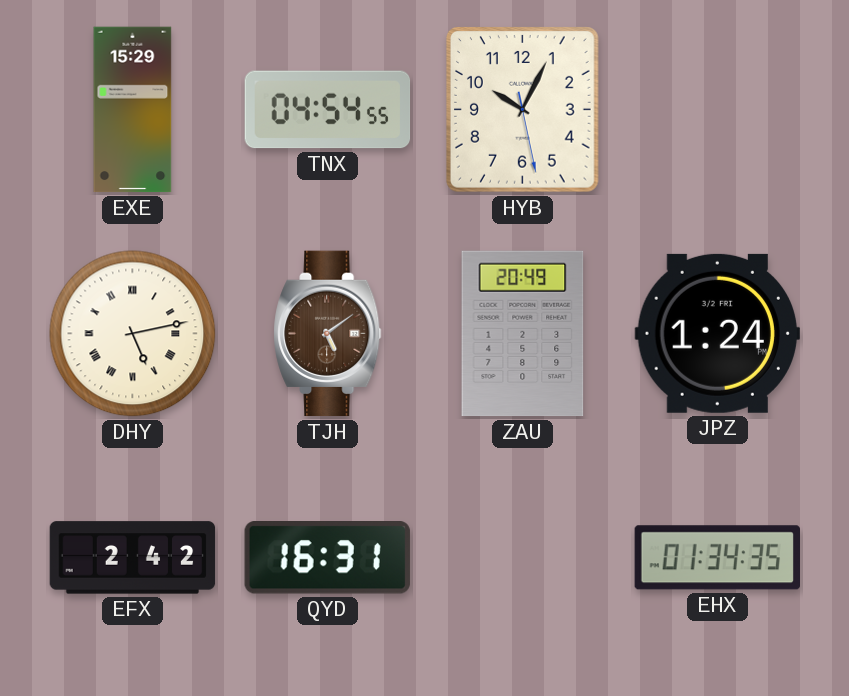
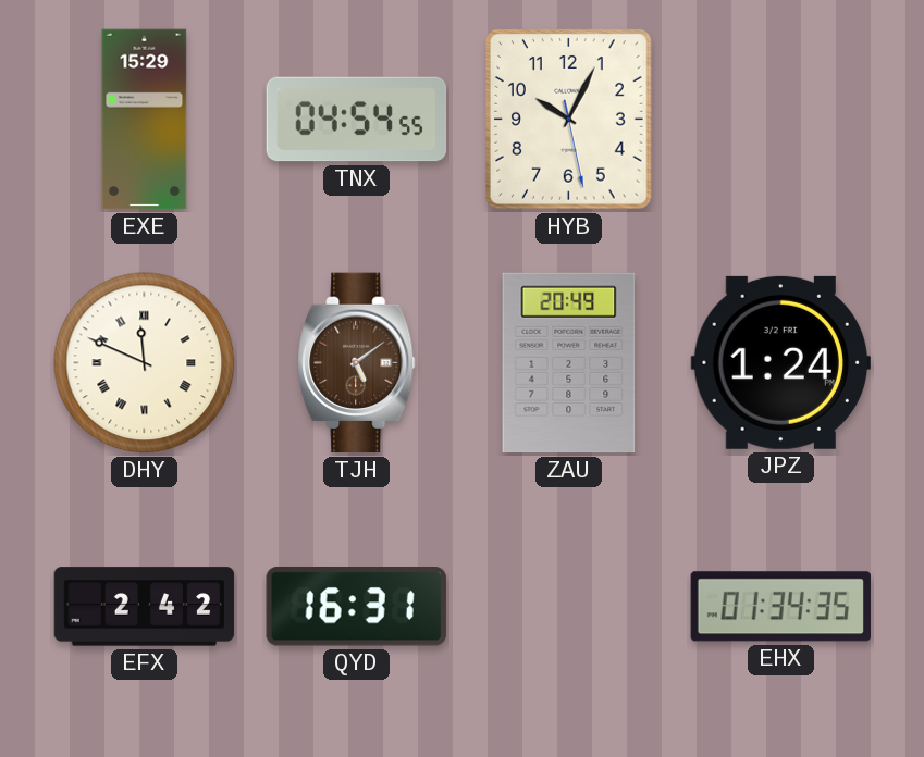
DHY: 5:13 -> 11:49 (145, 363)
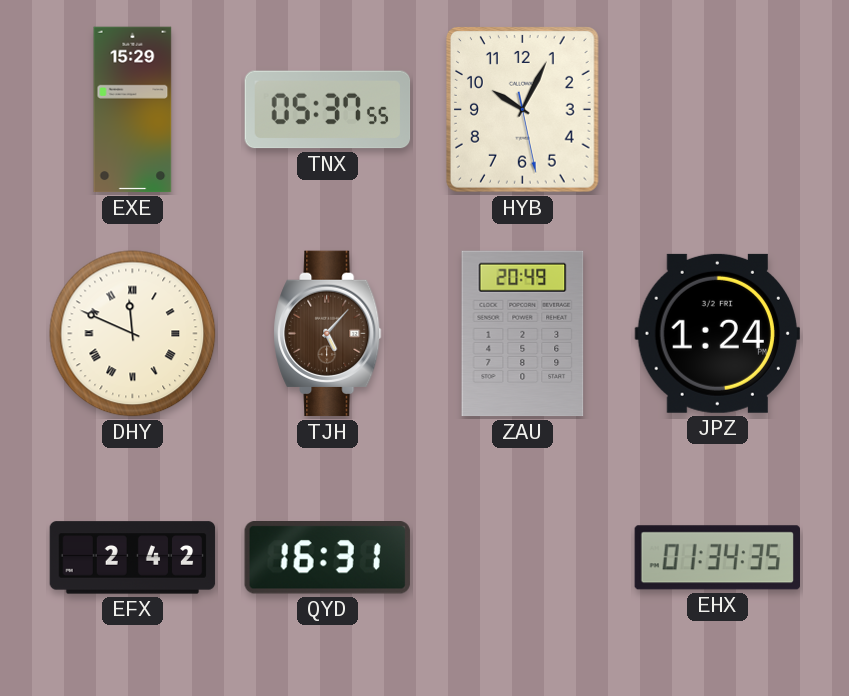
TNX: 04:54 -> 05:37 (328, 110)
TJH: 5:09 -> 5:07 (328, 334)
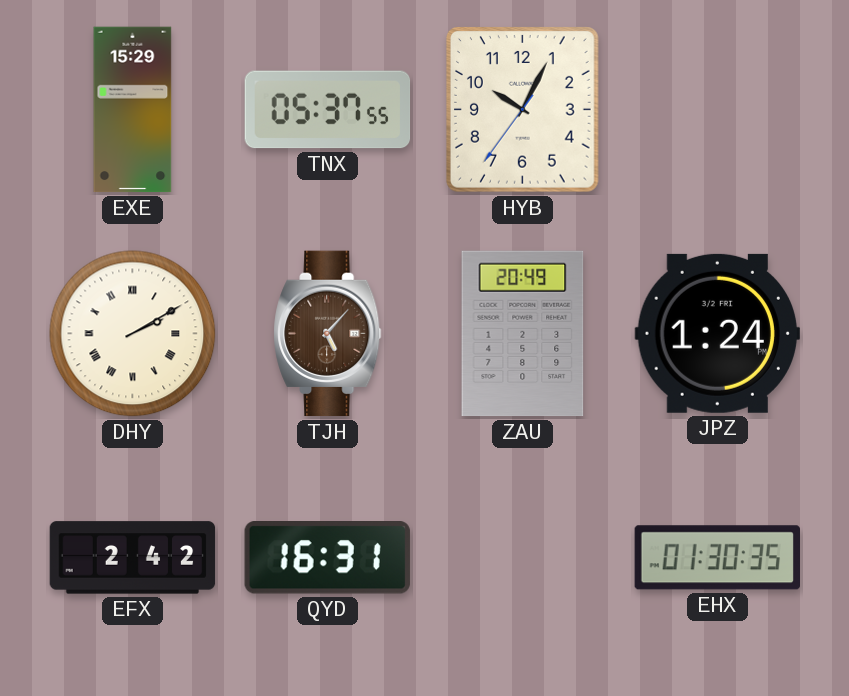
HYB: 10:04:28 -> 10:04:36 (522, 110)
DHY: 11:49 -> 2:10 (133, 334)
EHX: 01:34 -> 01:30 (717, 558)
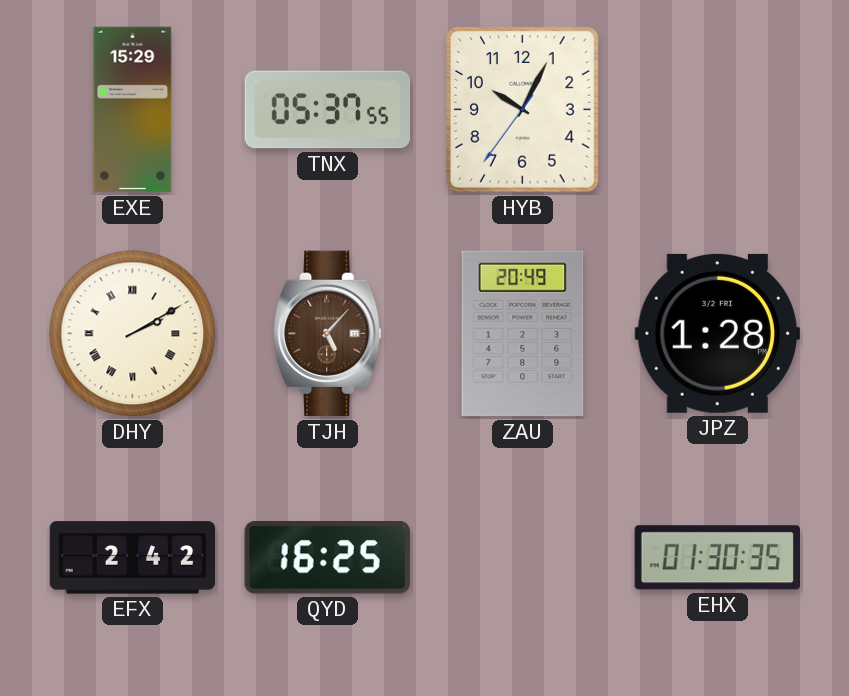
JPZ: 1:24 -> 1:28 (717, 333)
QYD: 16:31 -> 16:25 (327, 558)
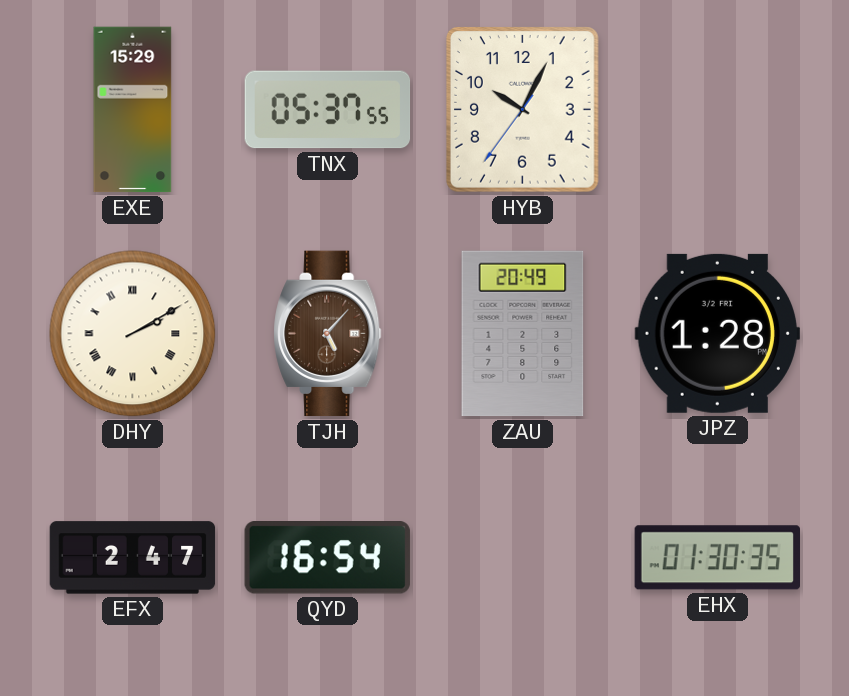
EFX: 2:42 -> 2:47 (133, 558)
QYD: 16:25 -> 16:54 (327, 558)
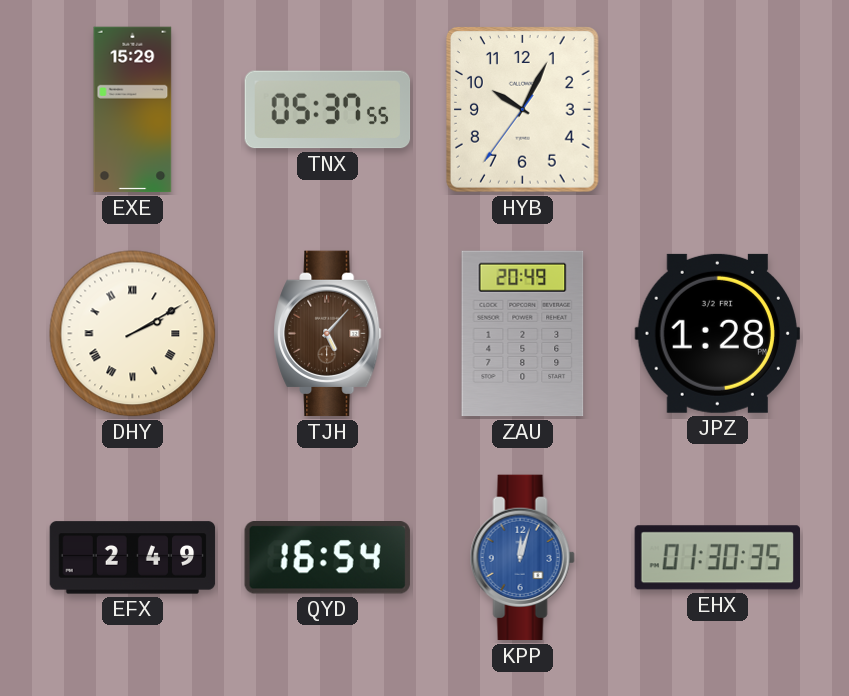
EFX: 2:47 -> 2:49 (133, 558)
KPP: none -> 12:03 (522, 558)
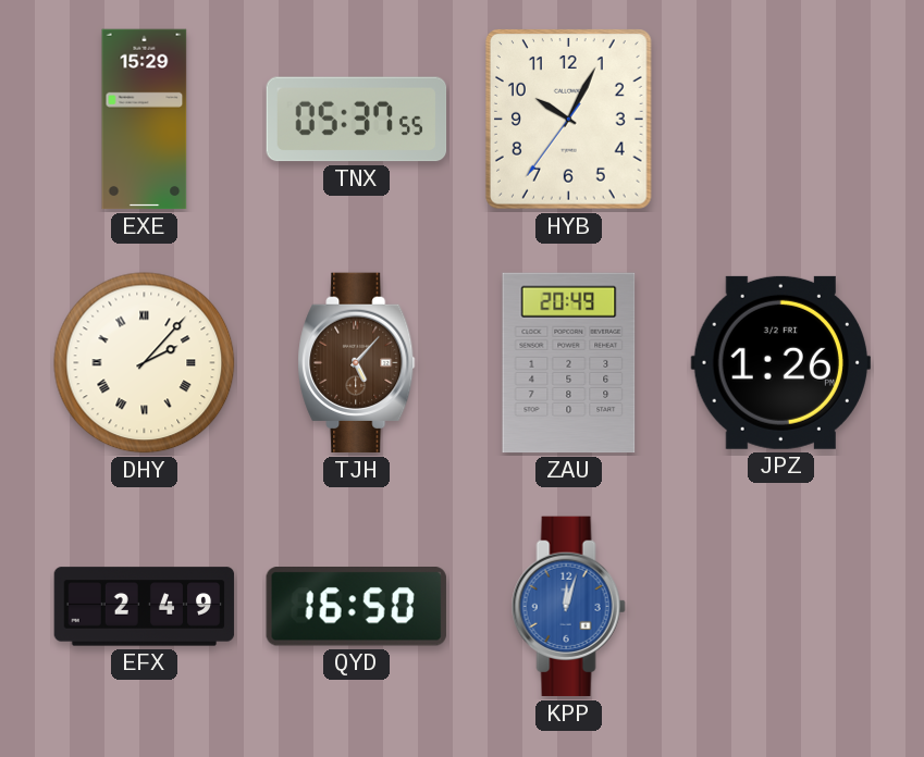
DHY: 2:10 -> 2:07 (145, 363)
JPZ: 1:28 -> 1:26 (780, 362)
QYD: 16:54 -> 16:50 (356, 607)
EHX: 01:30 -> none (717, 558)
